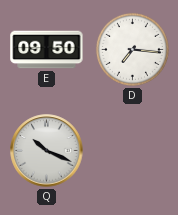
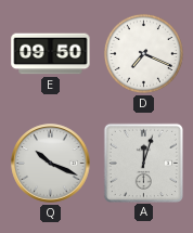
D: 7:16 -> 7:19 (143, 53)
A: none -> 12:03 (143, 163)
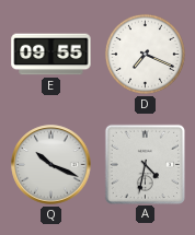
E: 09:50 -> 09:55 (51, 55)
A: 12:03 -> 4:32 (145, 164)
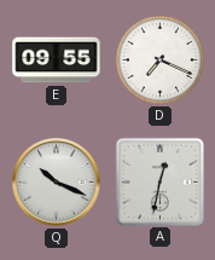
A: 4:32 -> 12:32 (159, 181)
